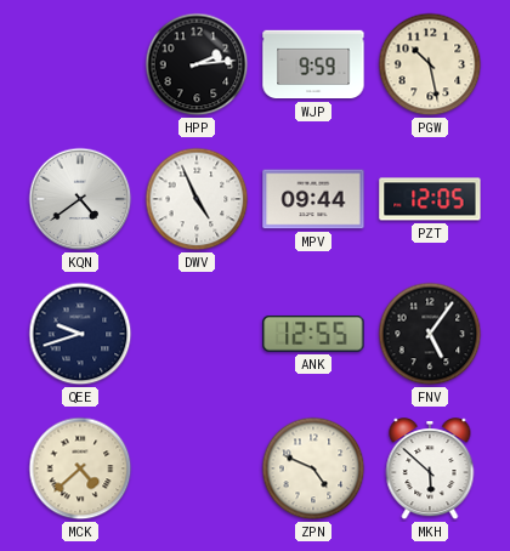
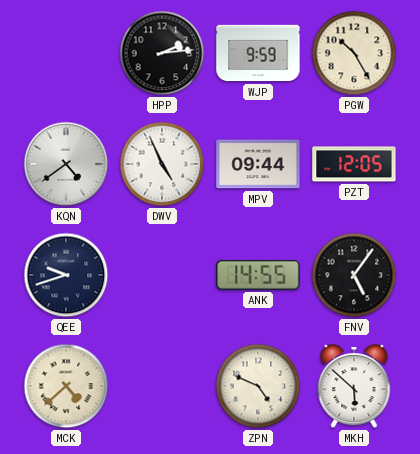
PGW: 10:28 -> 10:25 (354, 53)
ANK: 12:55 -> 14:55 (258, 275)
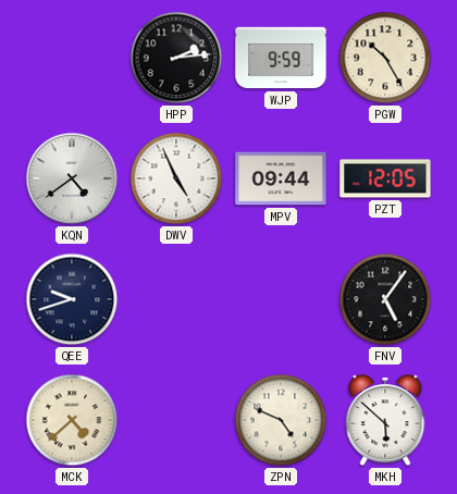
ANK: 14:55 -> none (258, 275)
